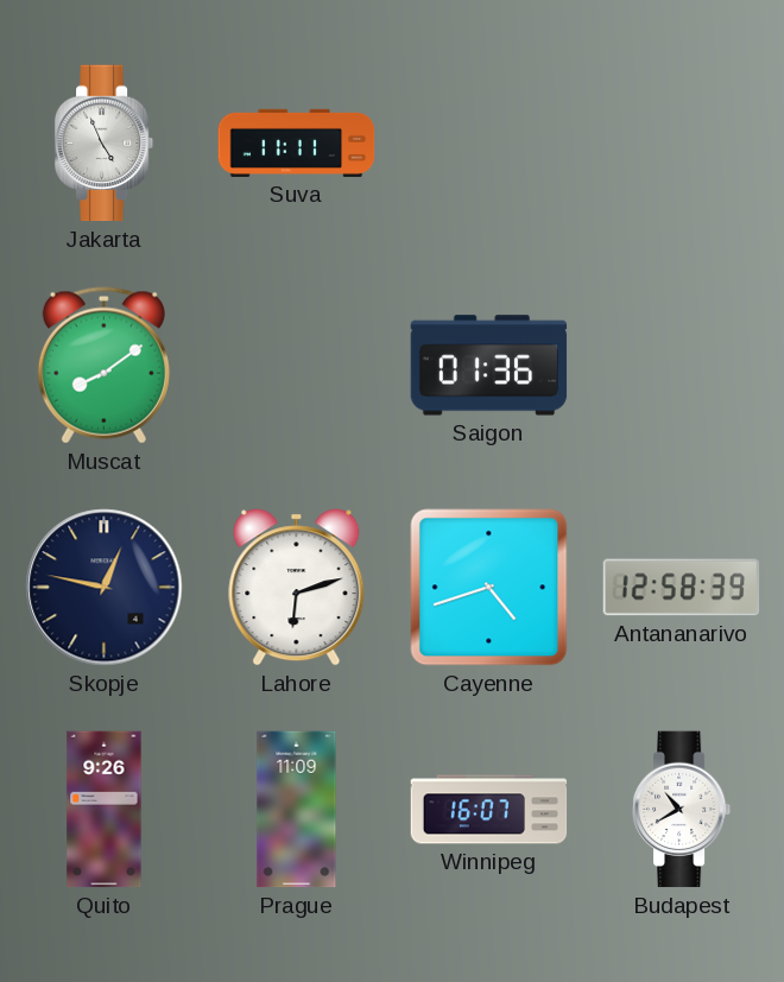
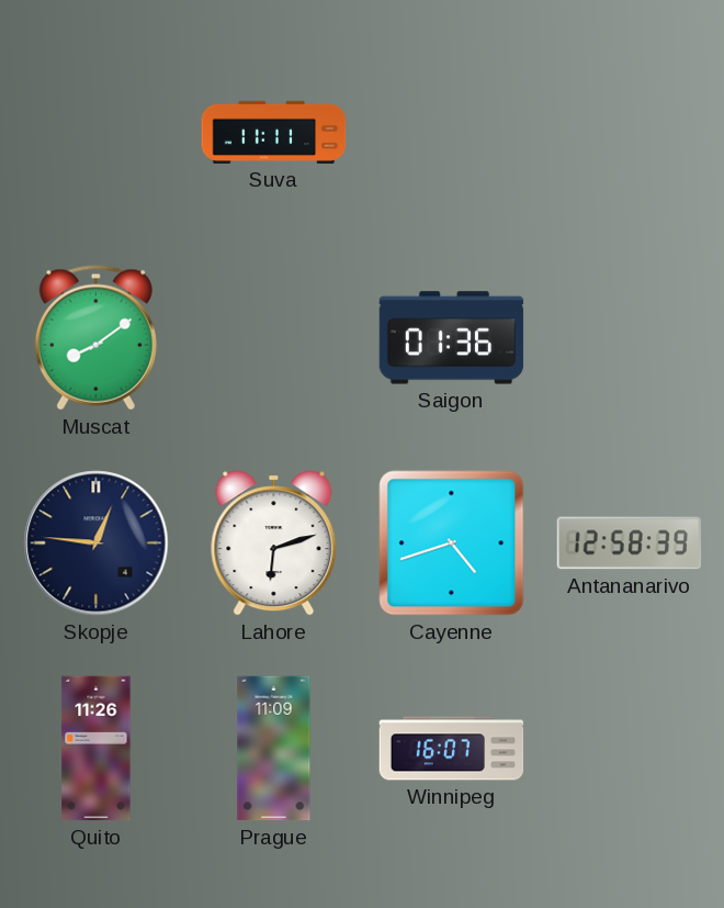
Jakarta: 4:56 -> none (105, 144)
Skopje: 12:47 -> 12:46 (97, 543)
Quito: 9:26 -> 11:26 (97, 749)
Budapest: 10:40 -> none (682, 810)
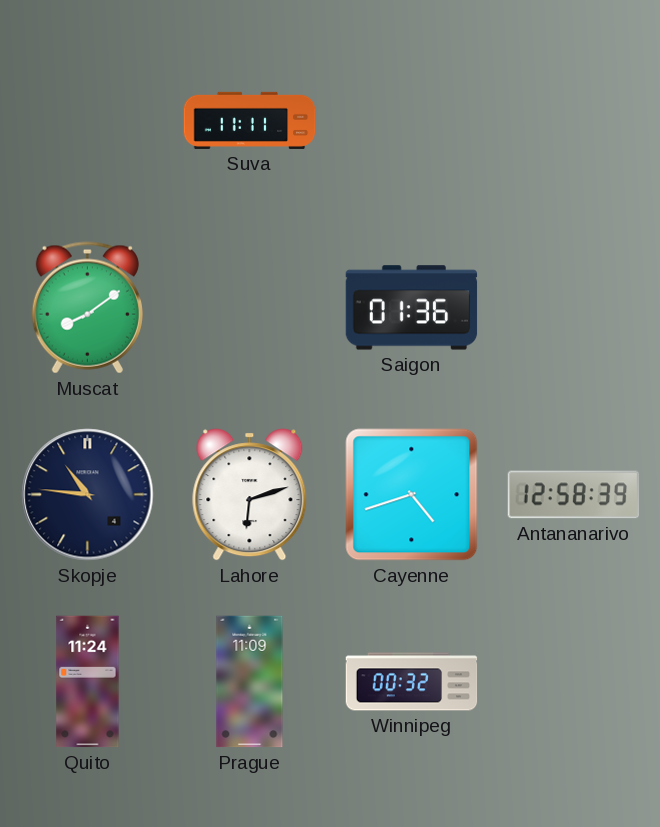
Skopje: 12:46 -> 10:46 (88, 495)
Quito: 11:26 -> 11:24 (88, 682)
Winnipeg: 16:07 -> 00:32 (412, 682)
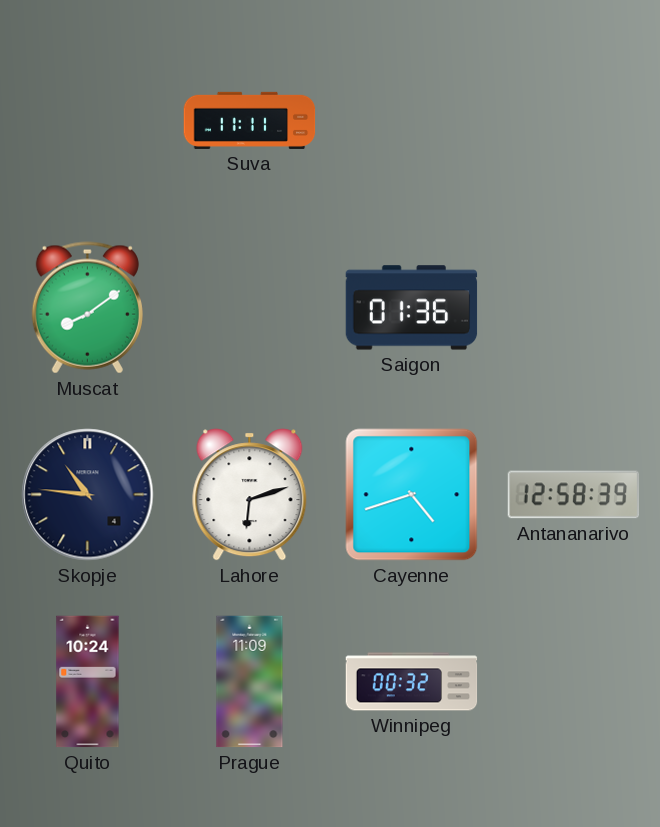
Quito: 11:24 -> 10:24 (88, 682)
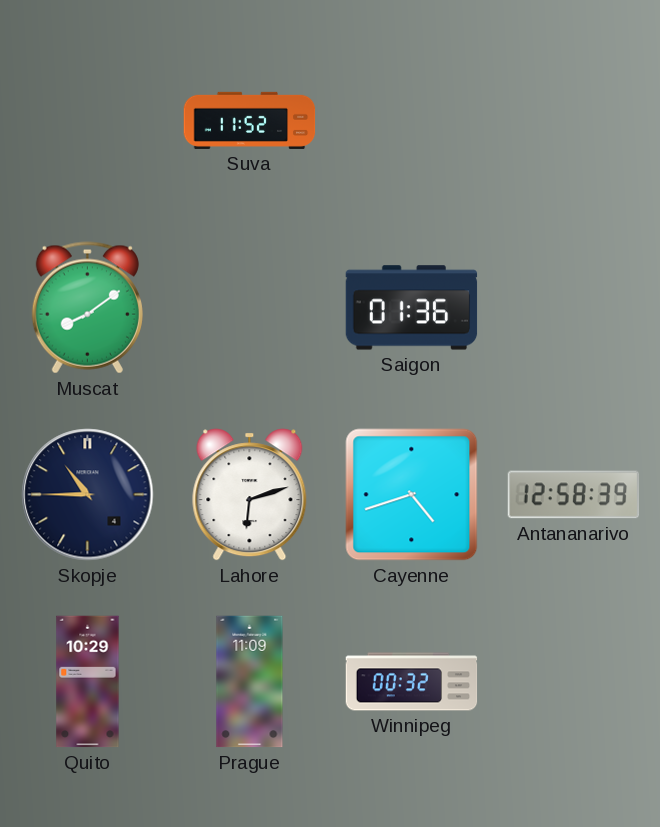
Suva: 11:11 -> 11:52 (250, 120)
Skopje: 10:46 -> 10:45 (88, 495)
Quito: 10:24 -> 10:29 (88, 682)
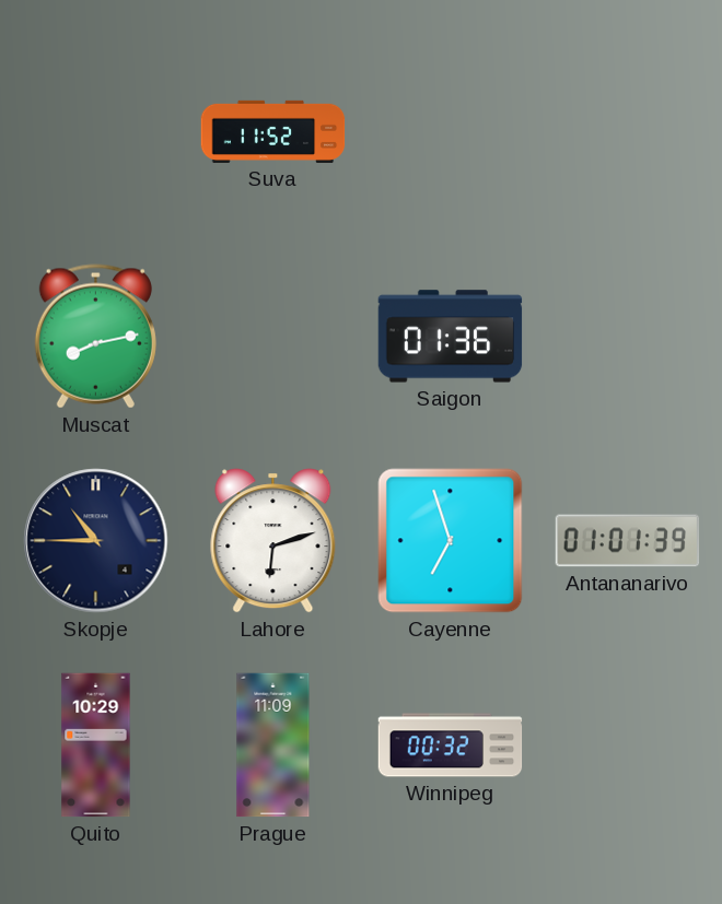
Muscat: 8:09 -> 8:13 (95, 337)
Cayenne: 4:42 -> 6:57 (451, 541)
Antananarivo: 12:58 -> 01:01 (628, 541)
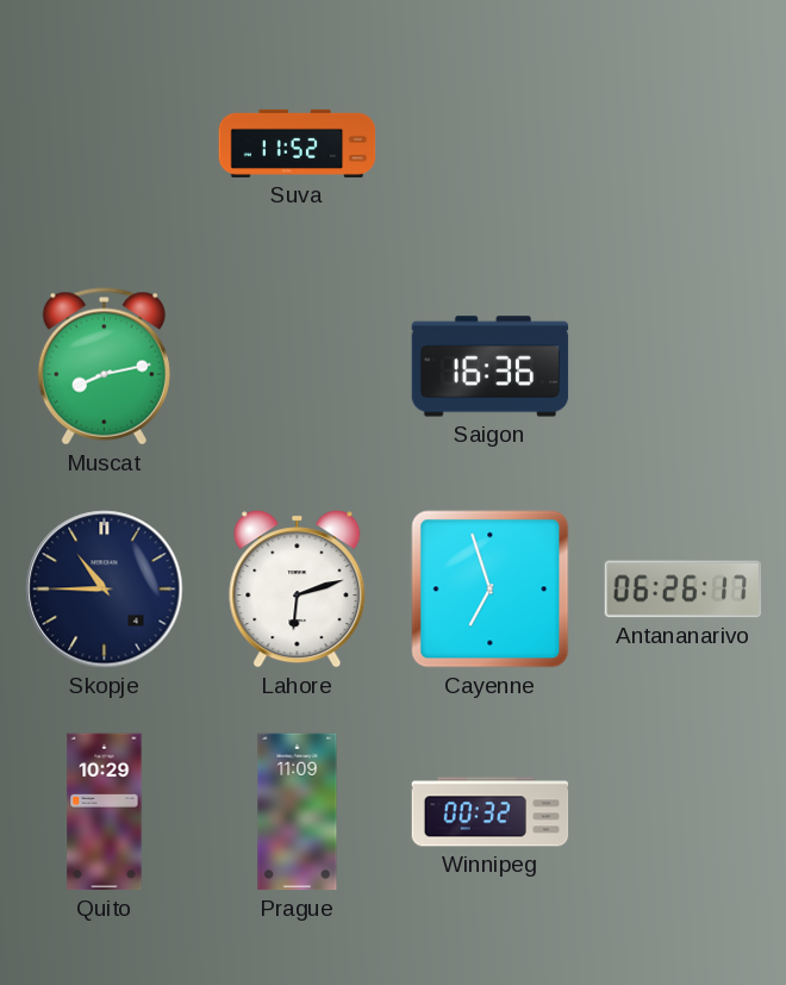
Saigon: 01:36 -> 16:36 (491, 367)
Antananarivo: 01:01 -> 06:26 (684, 590)
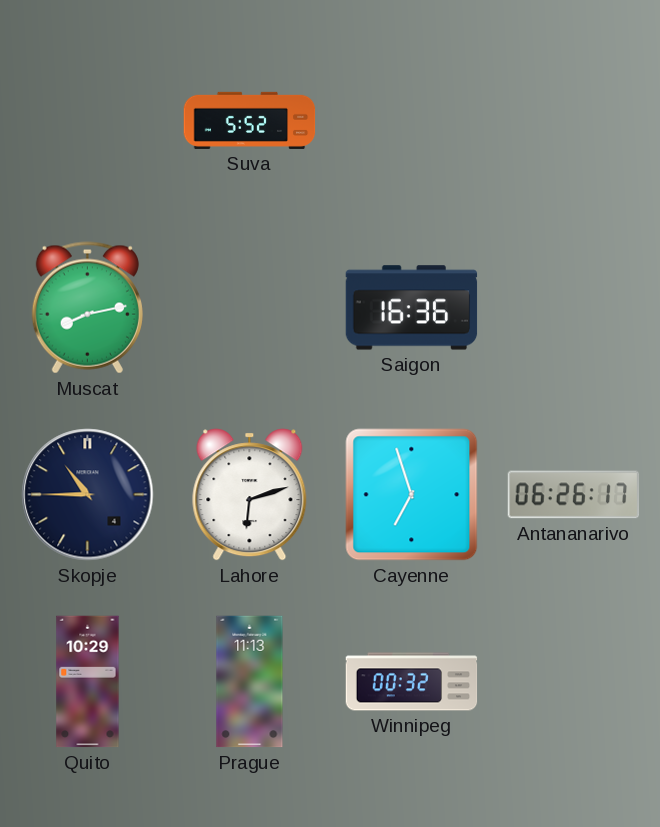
Suva: 11:52 -> 5:52 (250, 120)
Prague: 11:09 -> 11:13 (250, 682)
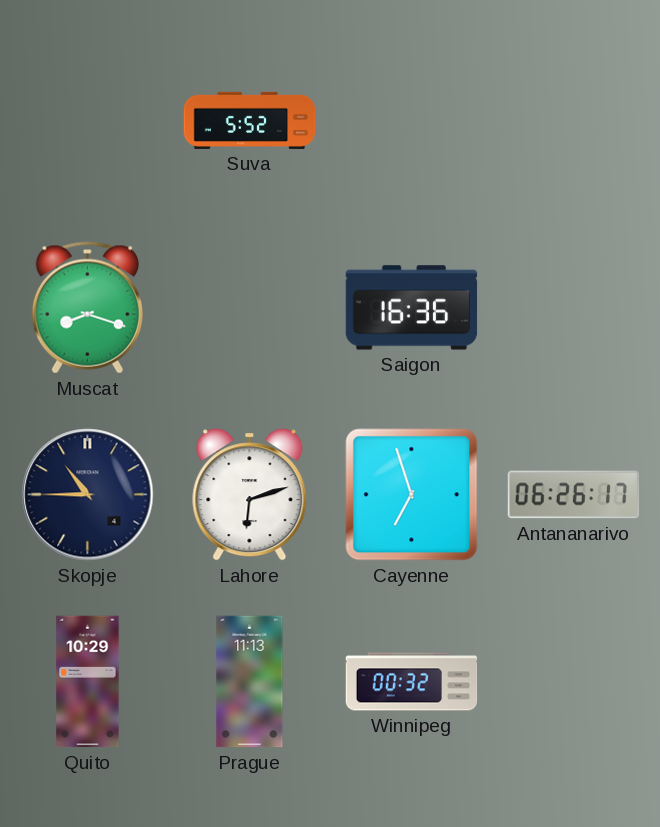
Muscat: 8:13 -> 8:18 (87, 308)
